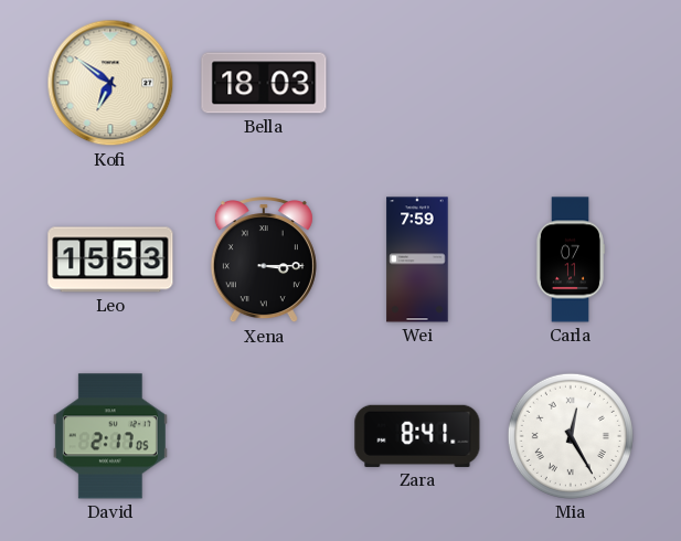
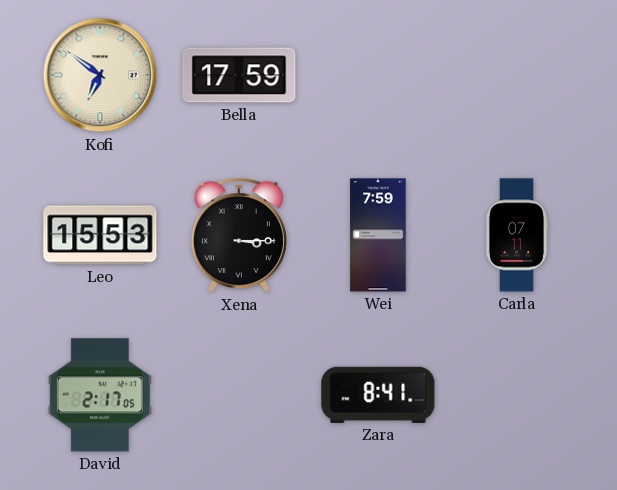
Bella: 18:03 -> 17:59 (239, 75)
Mia: 12:25 -> none (571, 436)
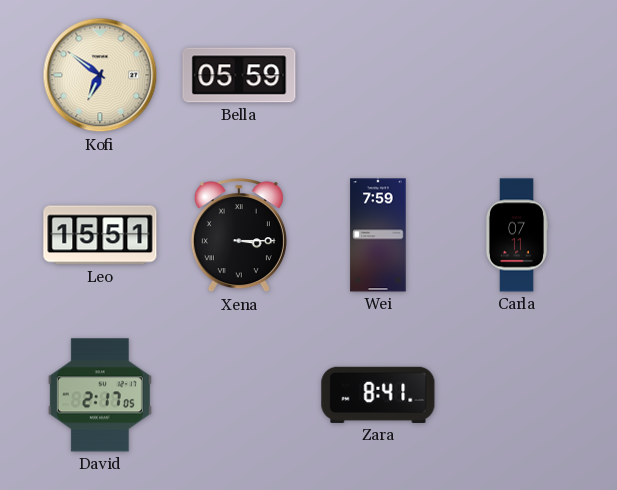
Bella: 17:59 -> 05:59 (239, 75)
Leo: 15:53 -> 15:51 (100, 235)
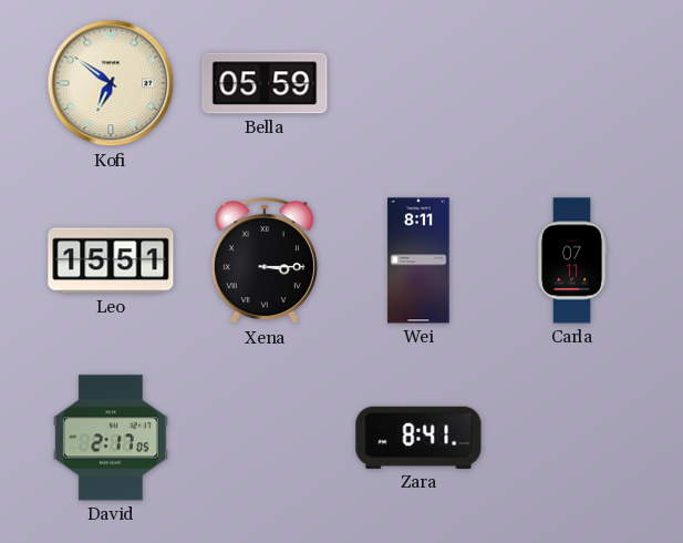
Wei: 7:59 -> 8:11 (418, 260)
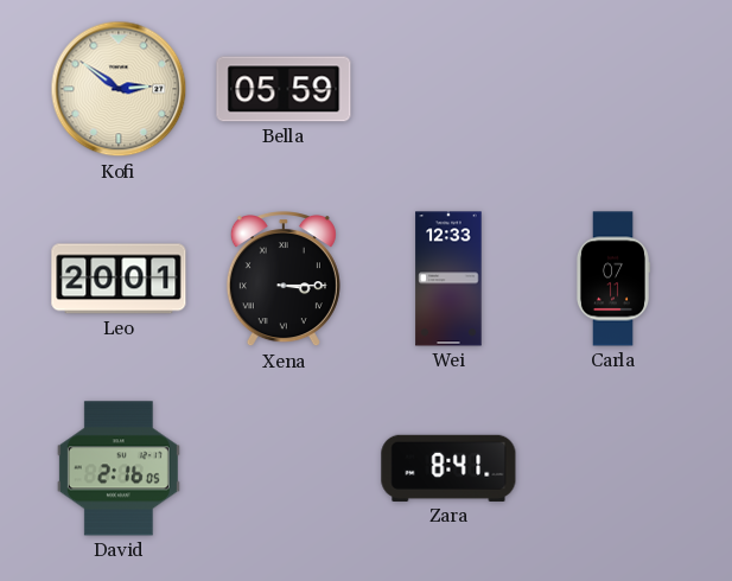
Kofi: 6:51 -> 2:51 (119, 89)
Leo: 15:51 -> 20:01 (119, 279)
Wei: 8:11 -> 12:33 (448, 279)
David: 2:17 -> 2:16 (119, 468)
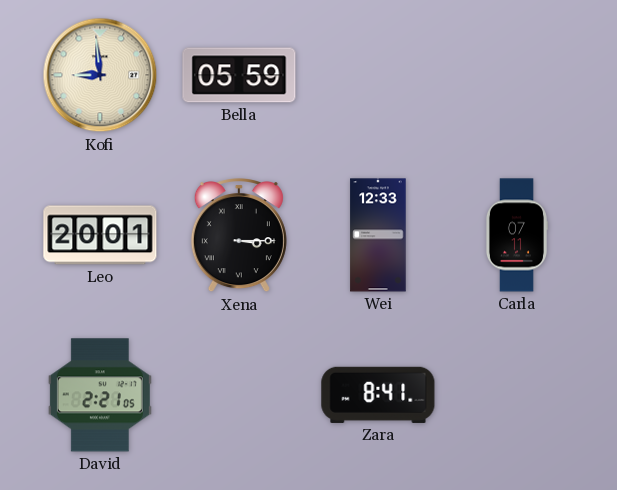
Kofi: 2:51 -> 8:59 (100, 75)
David: 2:16 -> 2:21 (100, 395)
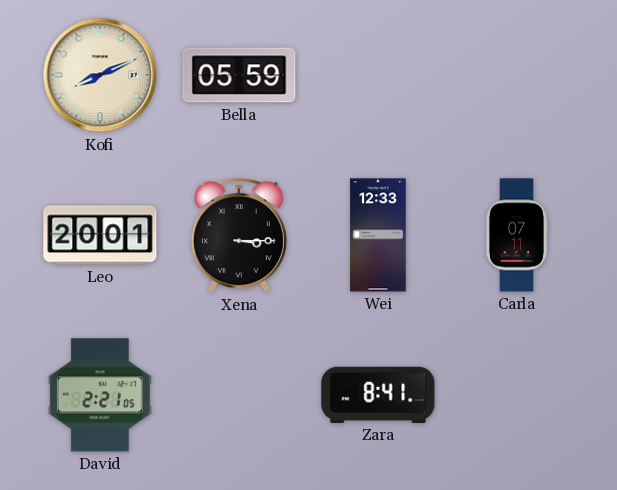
Kofi: 8:59 -> 8:11 (100, 75)
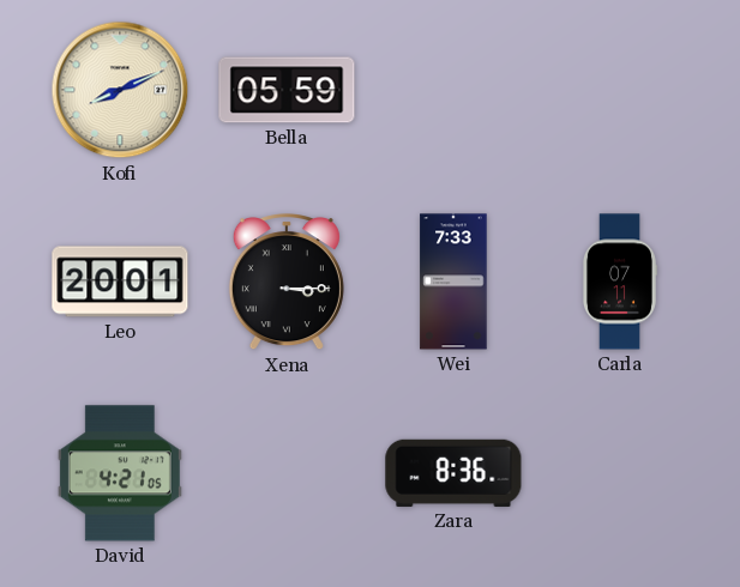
Wei: 12:33 -> 7:33 (453, 282)
David: 2:21 -> 4:21 (120, 473)
Zara: 8:41 -> 8:36 (453, 473)
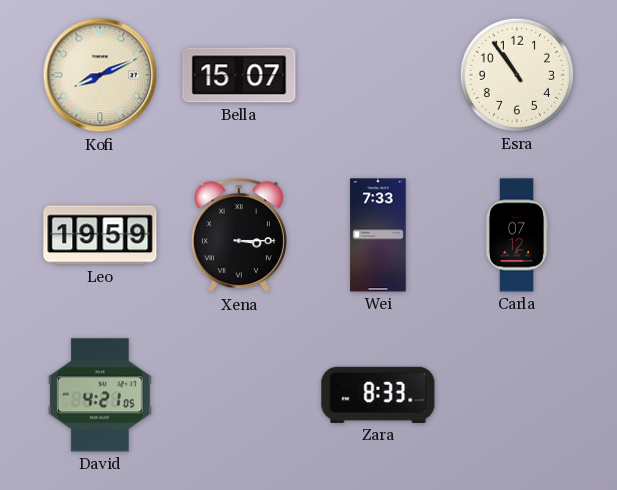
Bella: 05:59 -> 15:07 (239, 75)
Esra: none -> 10:54 (517, 75)
Leo: 20:01 -> 19:59 (100, 235)
Carla: 07:11 -> 07:12 (516, 235)
Zara: 8:36 -> 8:33 (378, 395)
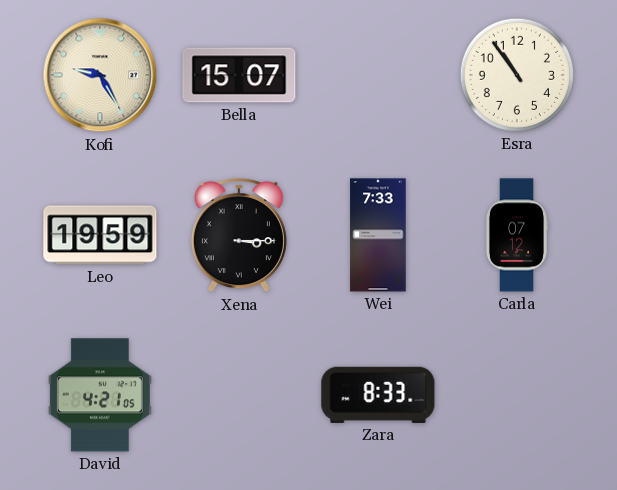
Kofi: 8:11 -> 9:25 (100, 75)
